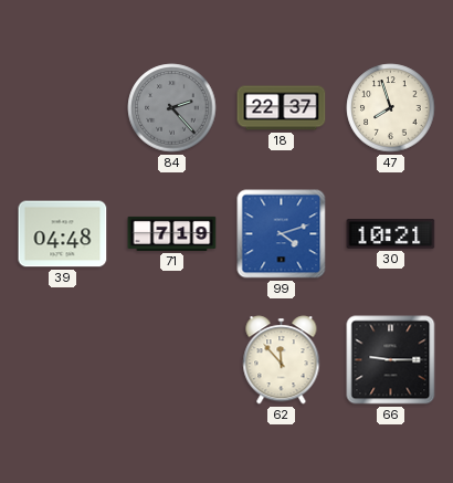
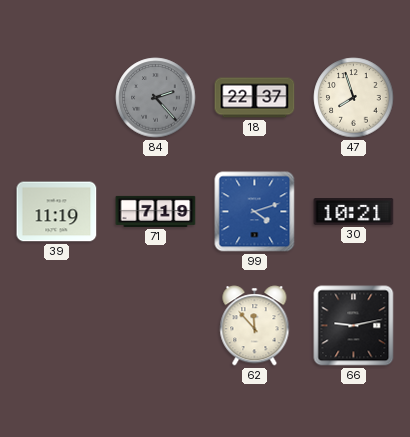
39: 04:48 -> 11:19 (57, 212)
66: 9:15 -> 9:13 (354, 326)
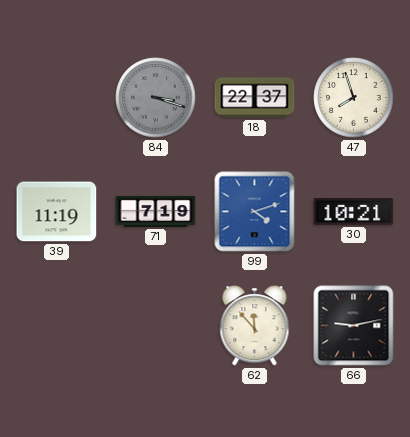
84: 2:23 -> 3:18 (156, 98)
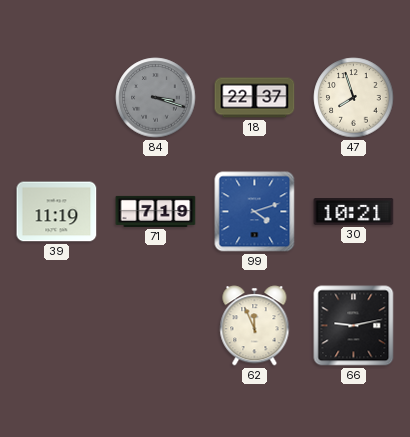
62: 11:53 -> 11:56 (255, 326)
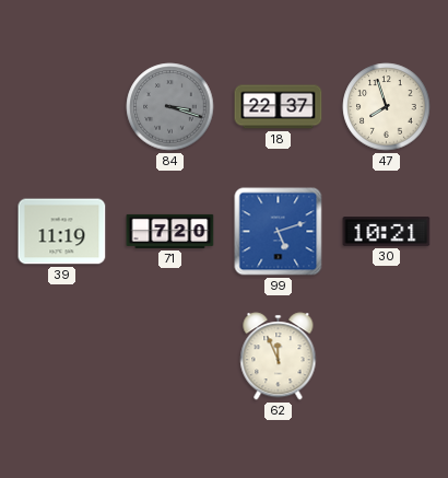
71: 7:19 -> 7:20 (170, 231)
99: 4:12 -> 5:12 (279, 232)
66: 9:13 -> none (354, 326)
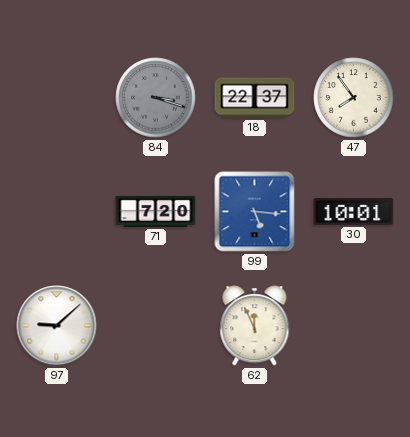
47: 7:57 -> 7:54 (354, 98)
39: 11:19 -> none (62, 232)
99: 5:12 -> 5:16 (255, 212)
30: 10:21 -> 10:01 (354, 212)
97: none -> 9:08 (57, 326)
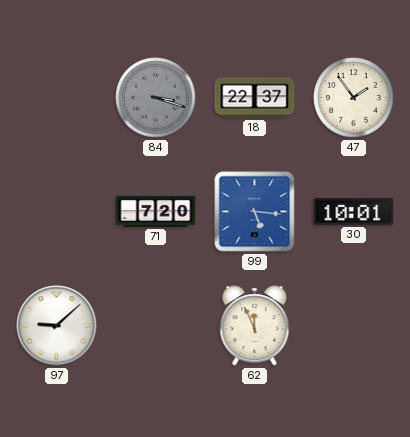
47: 7:54 -> 1:54 (354, 98)
